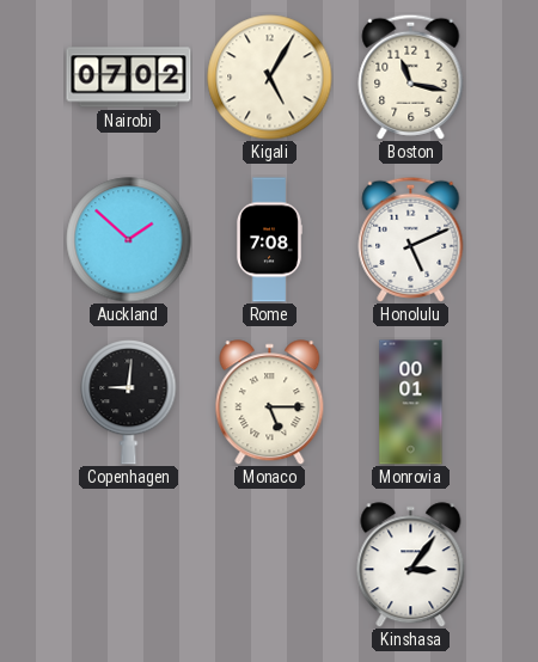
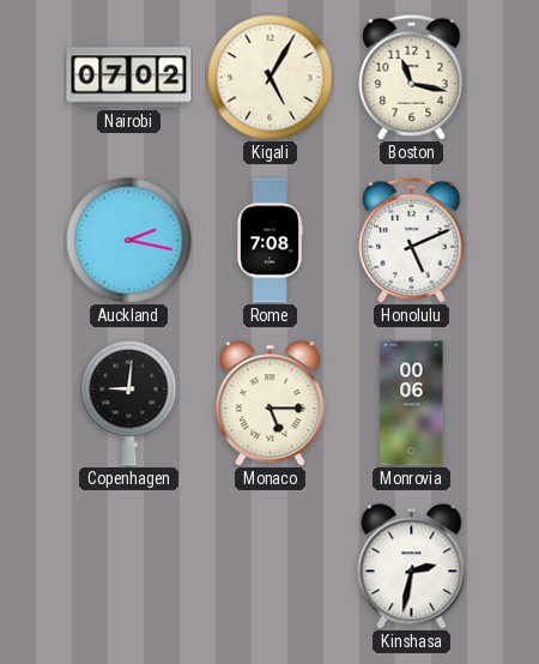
Auckland: 1:52 -> 2:17 (129, 241)
Monrovia: 00:01 -> 00:06 (412, 404)
Kinshasa: 3:06 -> 2:32 (412, 567)
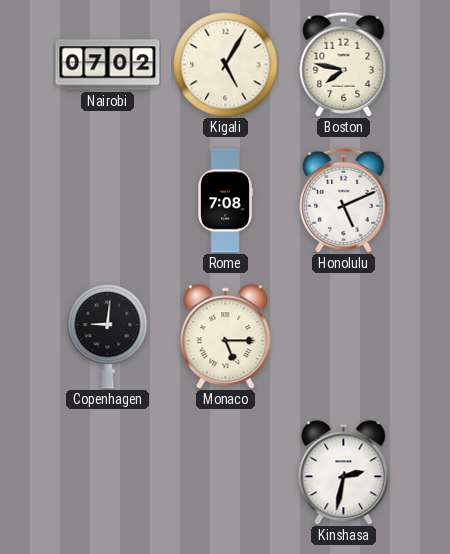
Boston: 11:17 -> 7:47 (344, 64)
Auckland: 2:17 -> none (129, 241)
Monrovia: 00:06 -> none (412, 404)
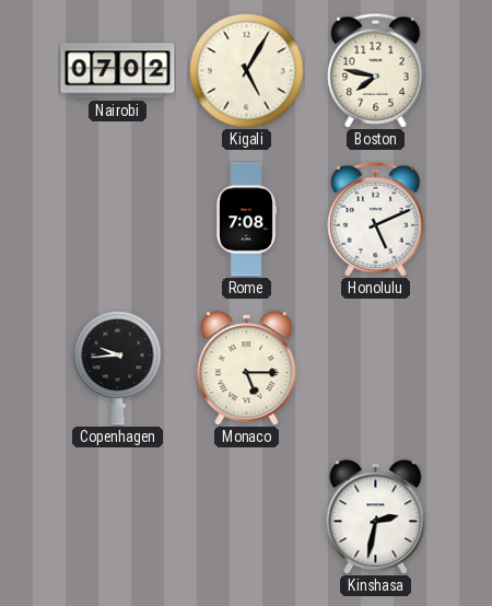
Copenhagen: 9:01 -> 9:44 (118, 369)
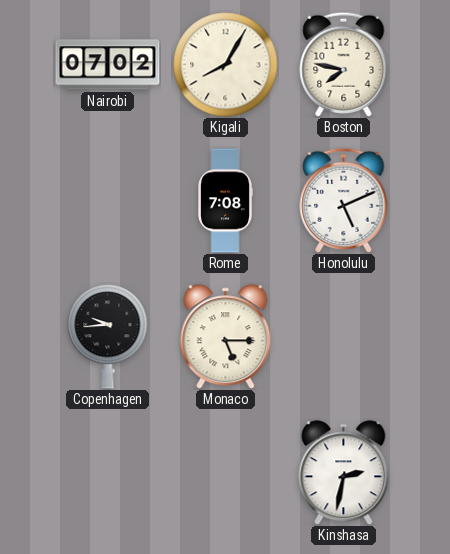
Kigali: 5:05 -> 8:05 (226, 65)
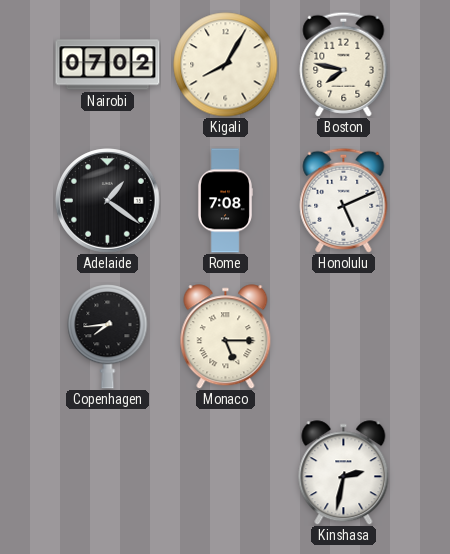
Adelaide: none -> 1:21 (108, 201)
Copenhagen: 9:44 -> 7:44 (108, 337)
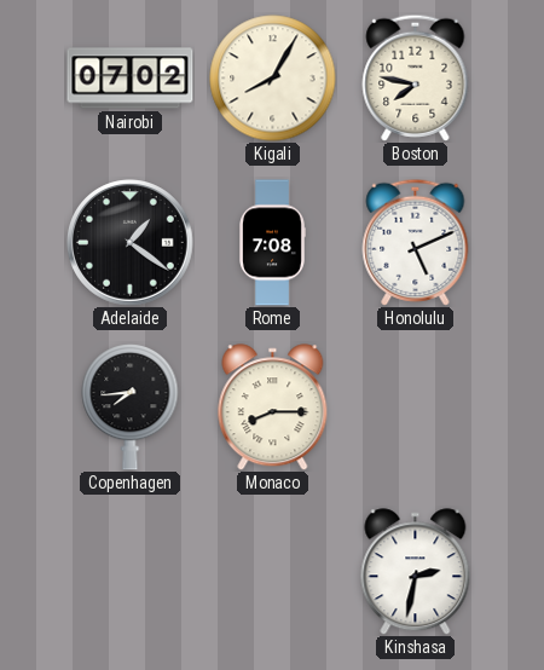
Monaco: 5:15 -> 8:15 (273, 408)
